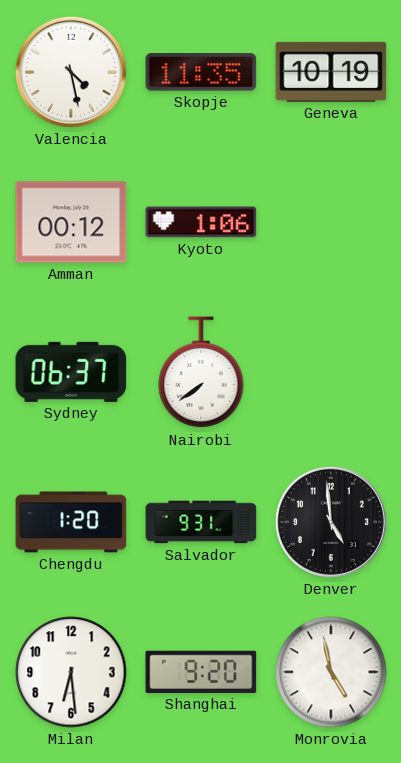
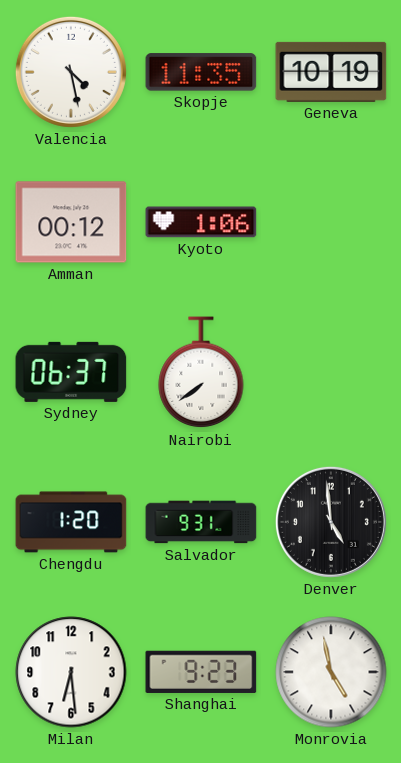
Shanghai: 9:20 -> 9:23 (201, 672)
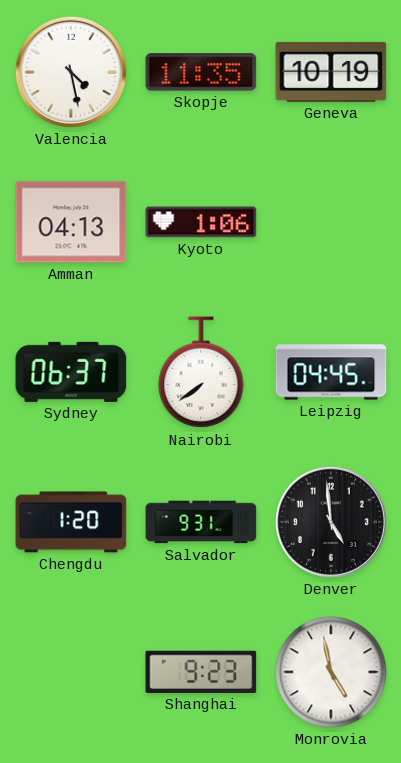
Amman: 00:12 -> 04:13 (71, 222)
Leipzig: none -> 04:45 (331, 372)
Milan: 6:29 -> none (71, 672)
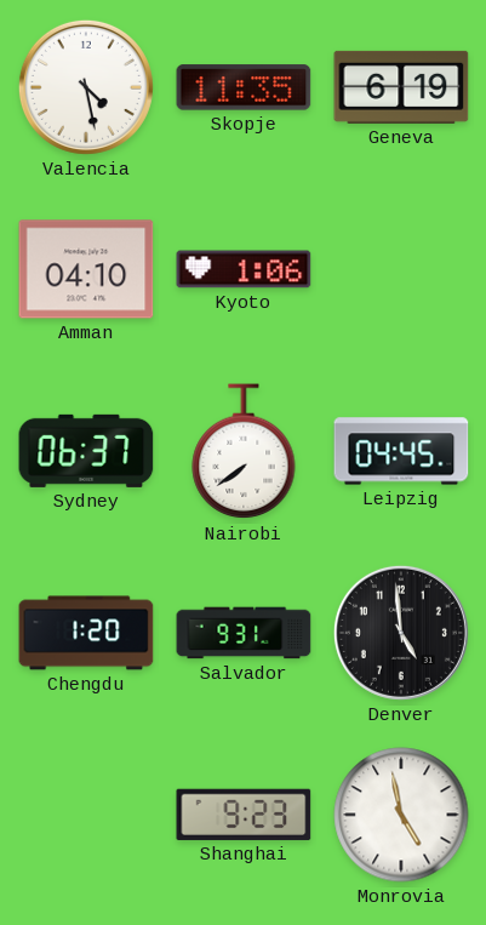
Geneva: 10:19 -> 6:19 (401, 87)
Amman: 04:13 -> 04:10 (86, 269)
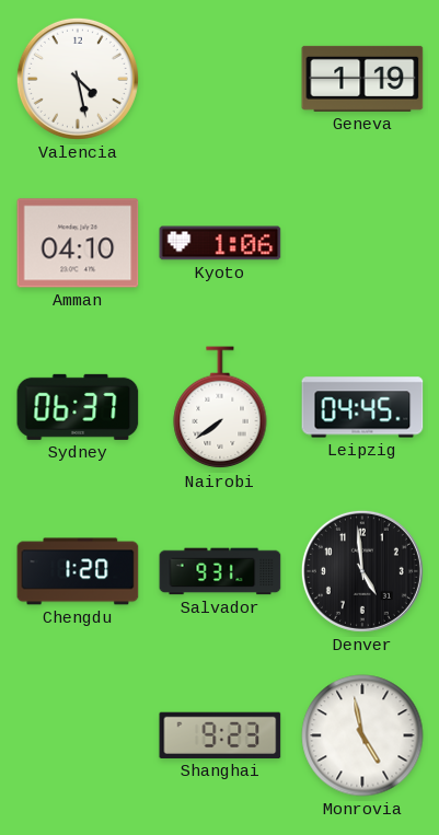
Skopje: 11:35 -> none (244, 87)
Geneva: 6:19 -> 1:19 (362, 79)
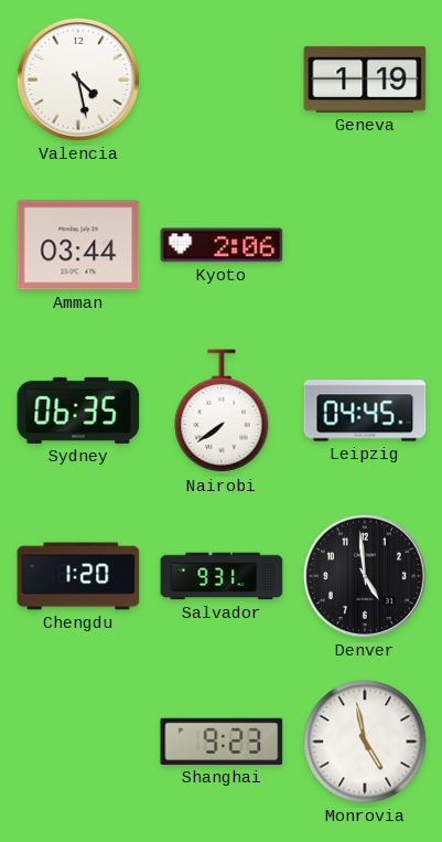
Amman: 04:10 -> 03:44 (78, 245)
Kyoto: 1:06 -> 2:06 (222, 245)
Sydney: 06:37 -> 06:35 (78, 411)
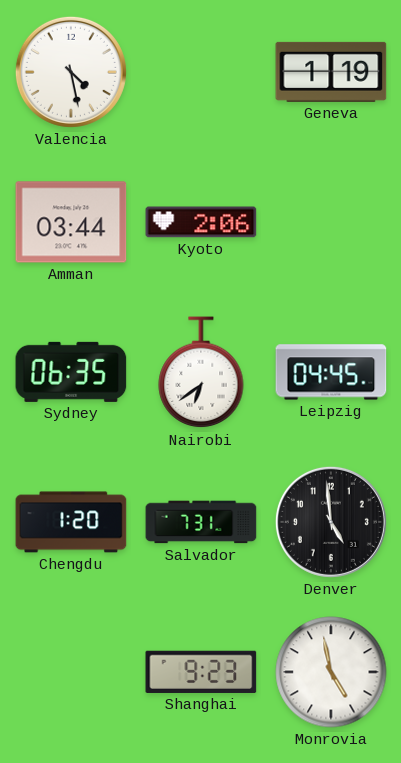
Nairobi: 7:39 -> 6:39 (201, 373)
Salvador: 9:31 -> 7:31 (201, 522)
